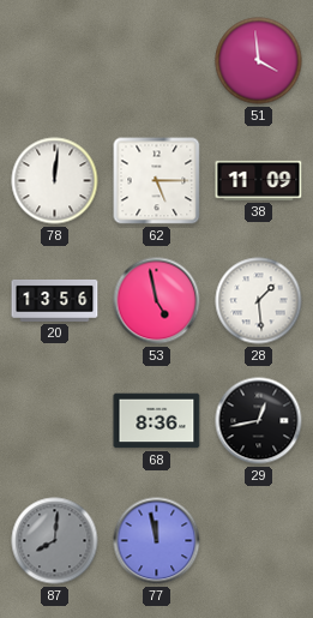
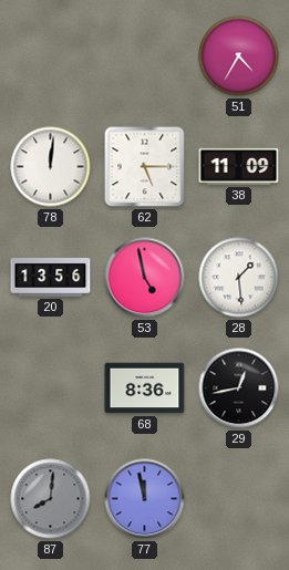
51: 3:59 -> 4:35 (239, 56)
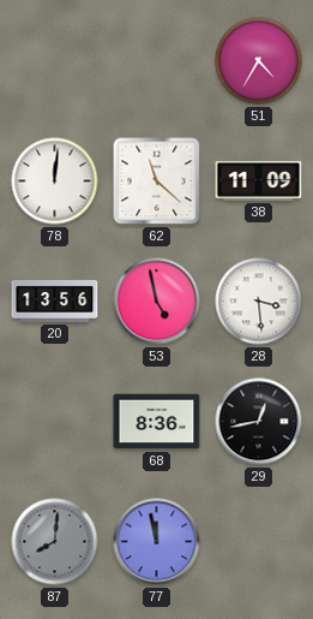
62: 5:15 -> 11:22 (157, 181)
28: 1:29 -> 3:29 (259, 302)
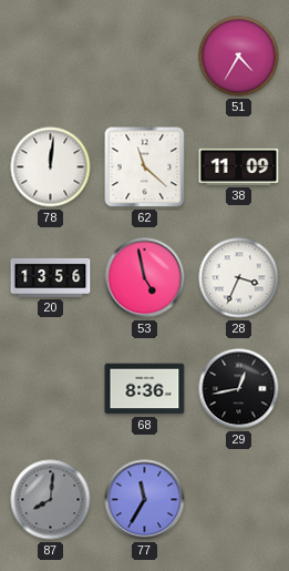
28: 3:29 -> 3:34 (239, 278)
77: 11:58 -> 11:35 (145, 500)
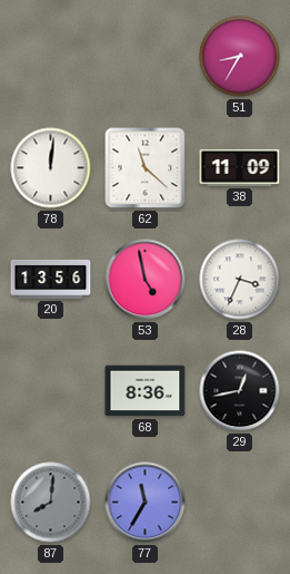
51: 4:35 -> 8:35 (240, 57)
